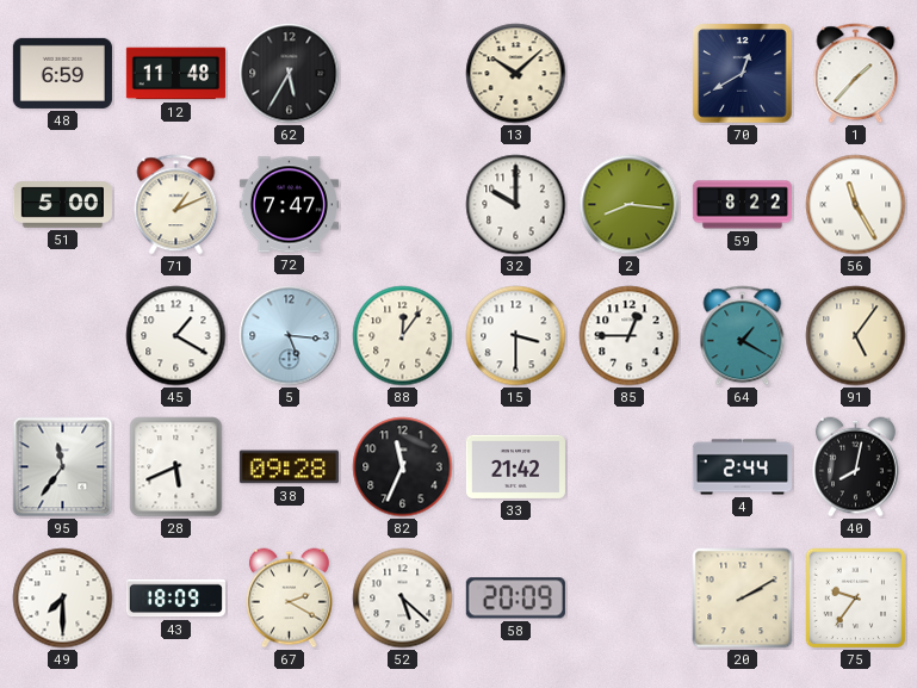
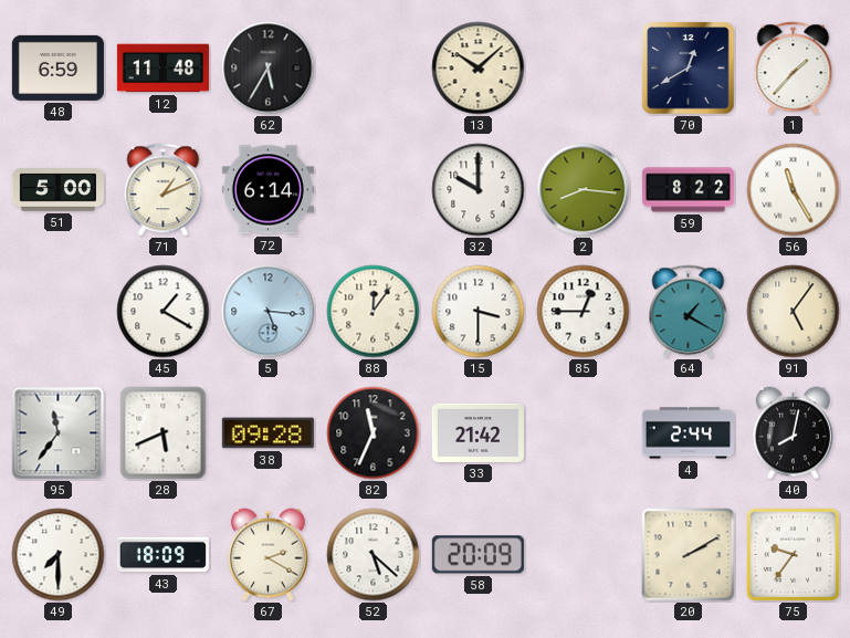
72: 7:47 -> 6:14 (267, 190)
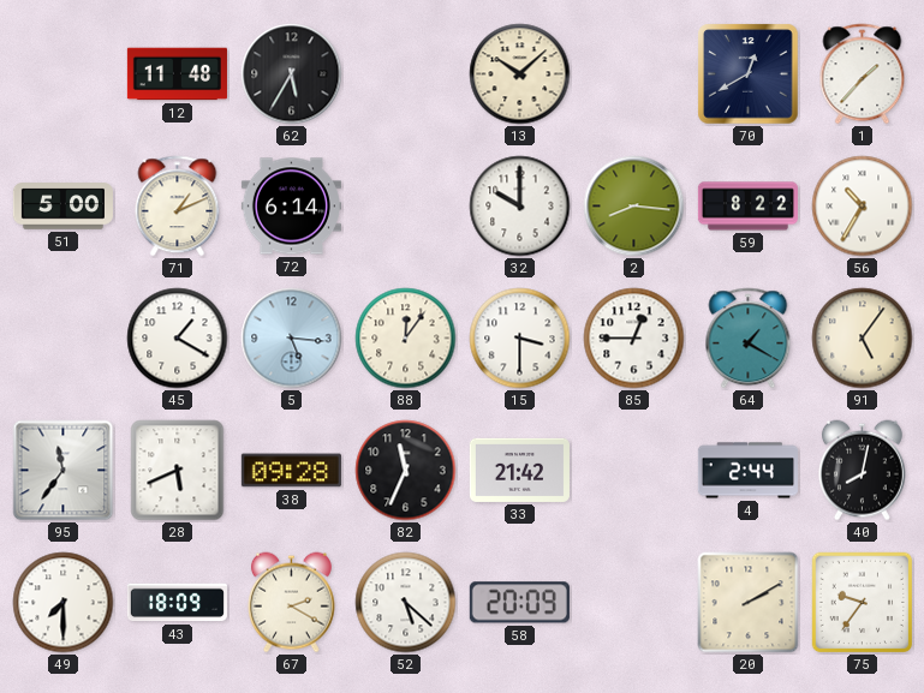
48: 6:59 -> none (57, 67)
56: 11:25 -> 10:35 (863, 207)
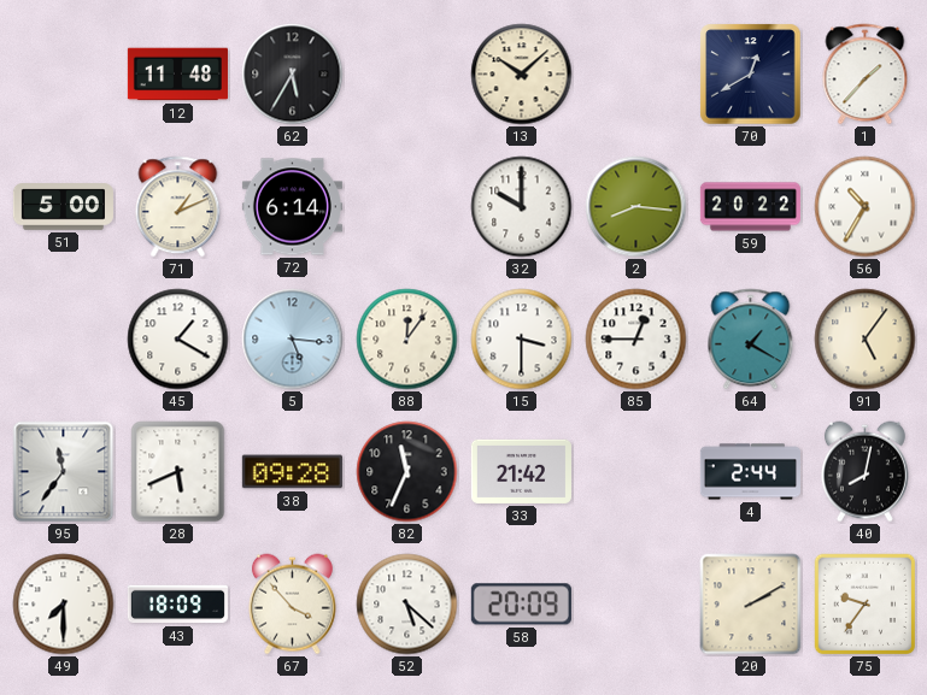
59: 8:22 -> 20:22 (750, 207)
67: 2:20 -> 3:53 (292, 605)
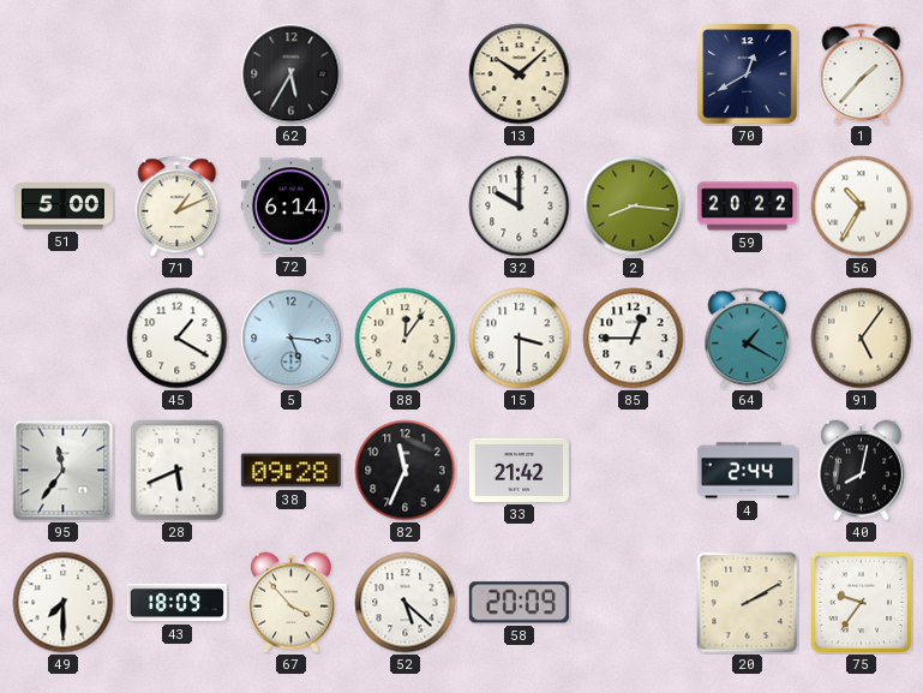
12: 11:48 -> none (177, 75)
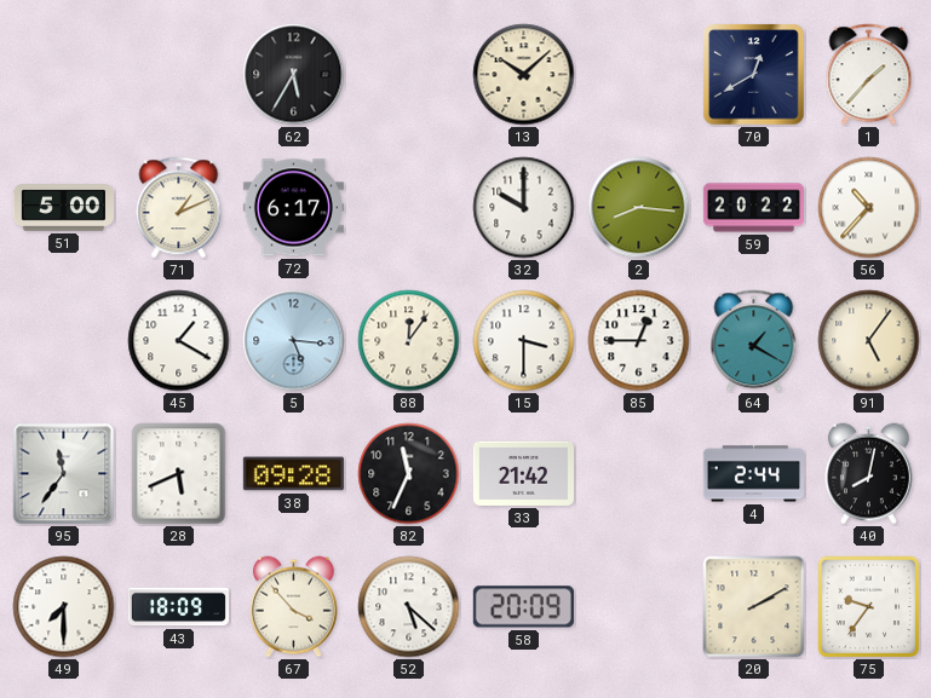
72: 6:14 -> 6:17 (293, 208)
56: 10:35 -> 10:37 (869, 208)
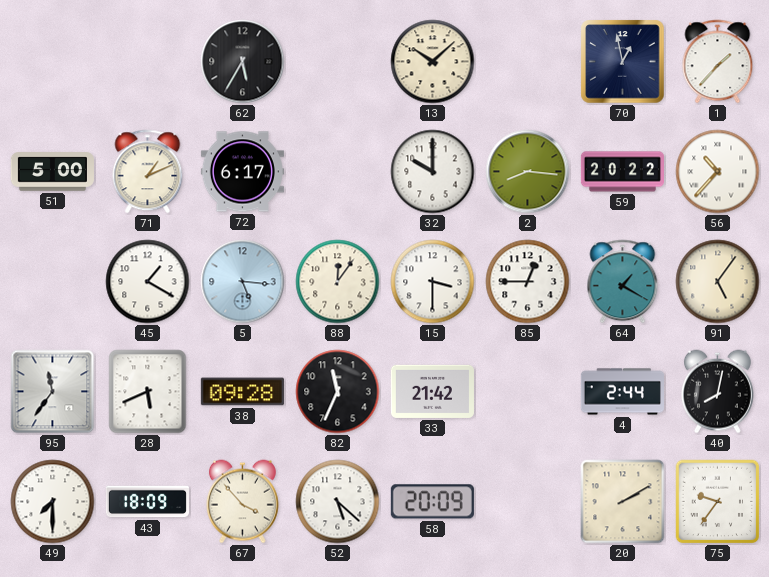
70: 12:40 -> 12:58 (623, 62)
